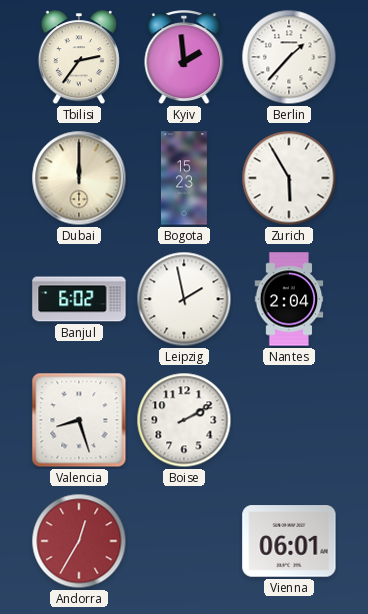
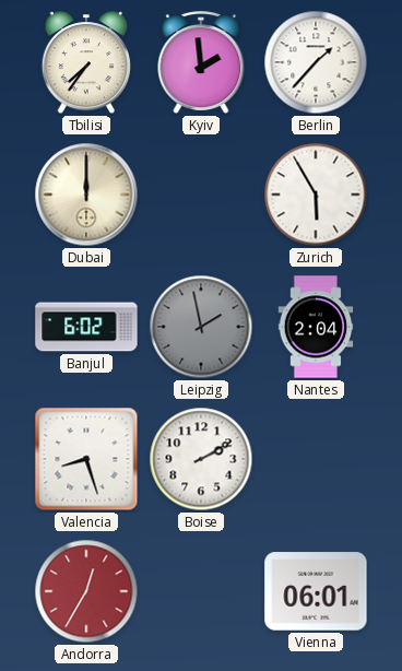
Tbilisi: 2:36 -> 7:36 (86, 63)
Bogota: 15:23 -> none (184, 178)
Leipzig dial: white -> grey (201, 327)
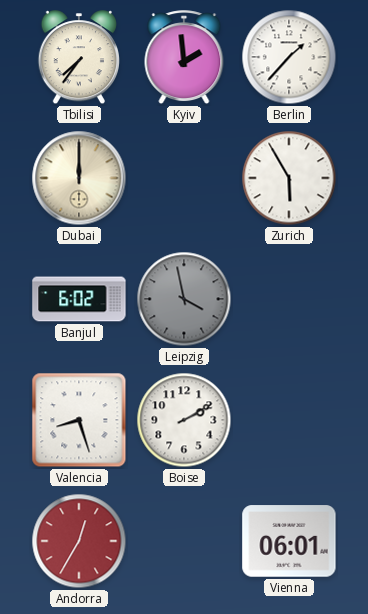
Leipzig: 1:58 -> 3:58 (184, 299)
Nantes: 2:04 -> none (316, 327)
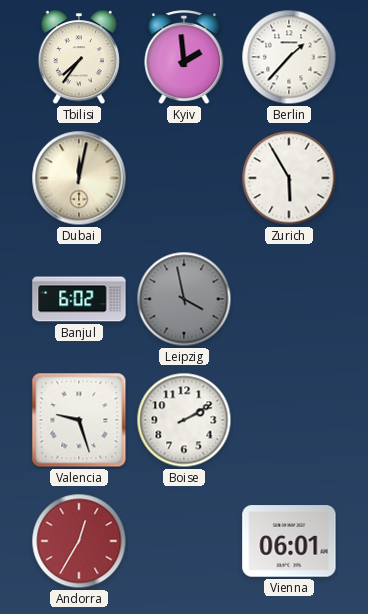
Dubai: 12:00 -> 12:02 (79, 178)
Valencia: 8:27 -> 9:27 (79, 420)
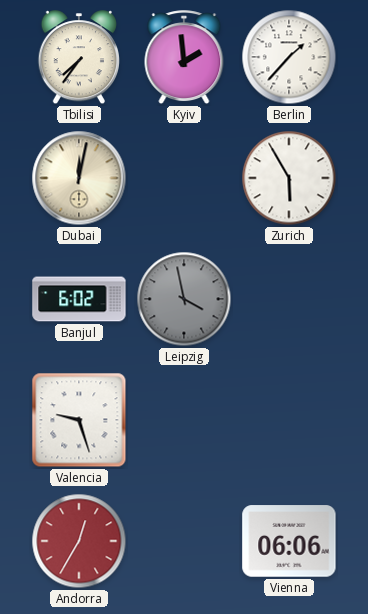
Boise: 2:10 -> none (184, 420)
Vienna: 06:01 -> 06:06 (289, 541)
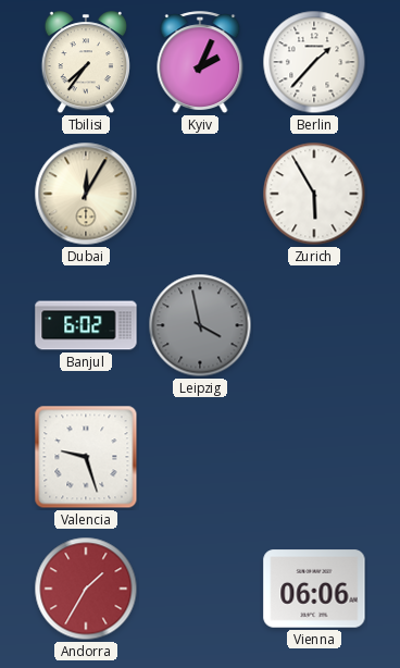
Kyiv: 1:59 -> 2:04 (200, 63)
Dubai: 12:02 -> 12:05 (86, 194)
Andorra: 12:35 -> 1:35 (86, 589)
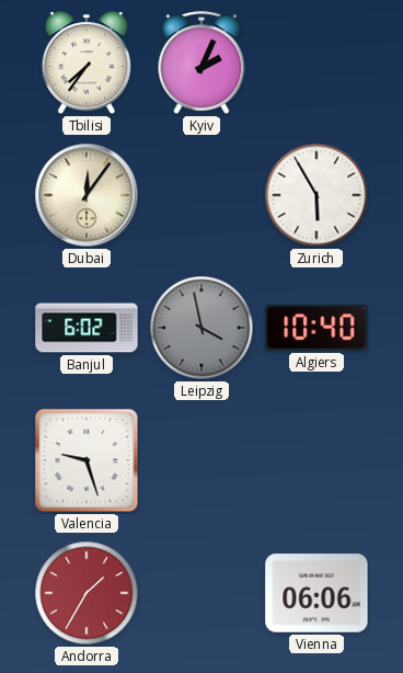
Berlin: 1:37 -> none (314, 62)
Dubai: 12:05 -> 12:06 (87, 195)
Algiers: none -> 10:40 (316, 329)
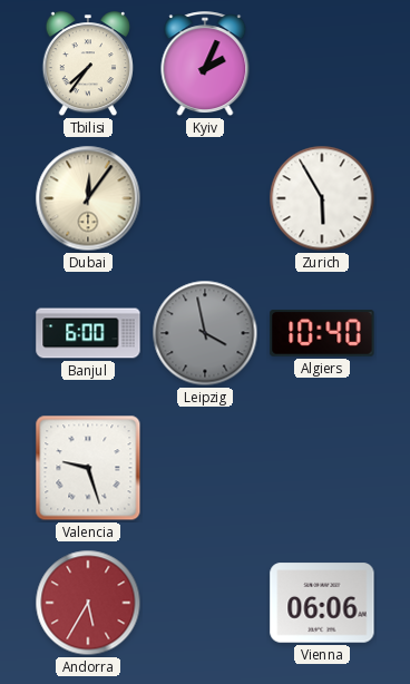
Banjul: 6:02 -> 6:00 (88, 333)
Andorra: 1:35 -> 5:35 (88, 603)
